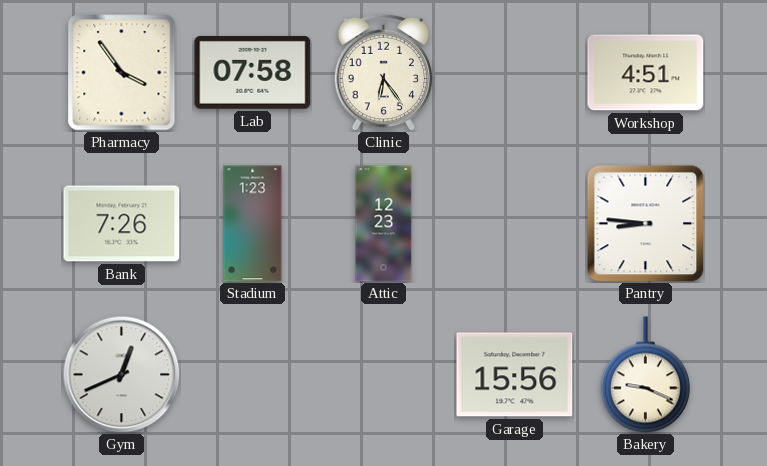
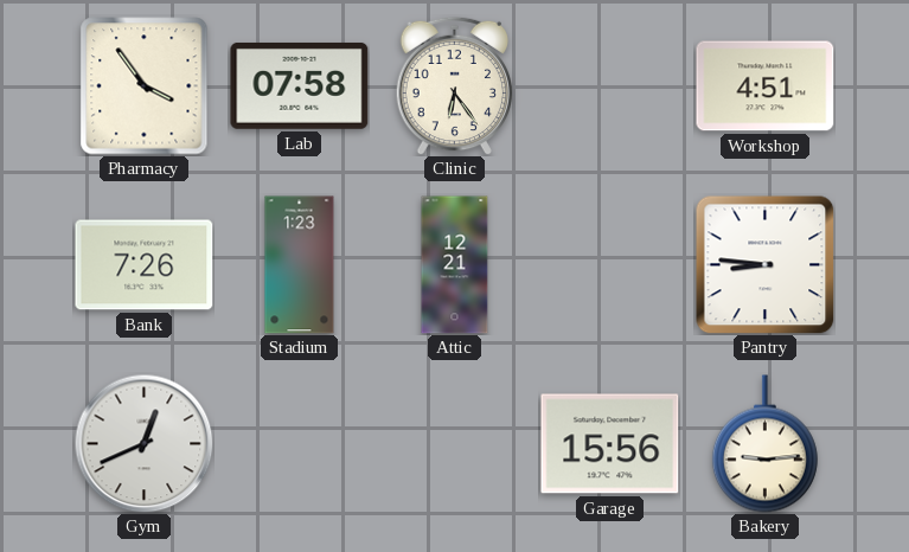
Attic: 12:23 -> 12:21 (455, 265)
Bakery: 9:19 -> 9:14 (764, 444)
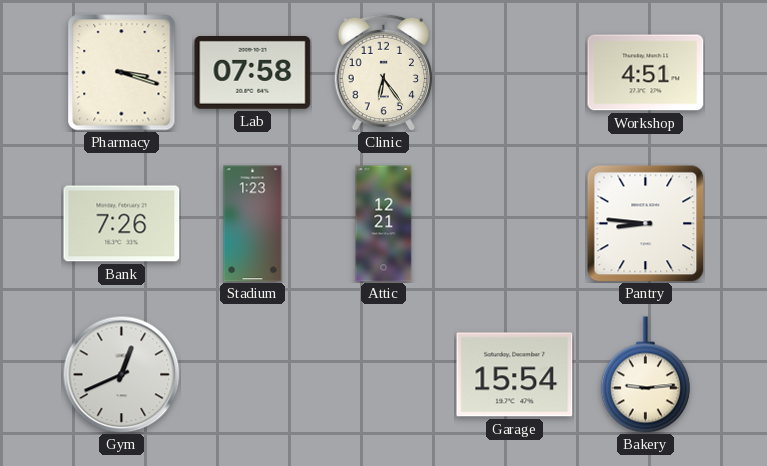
Pharmacy: 3:54 -> 3:18 (122, 73)
Garage: 15:56 -> 15:54 (515, 375)
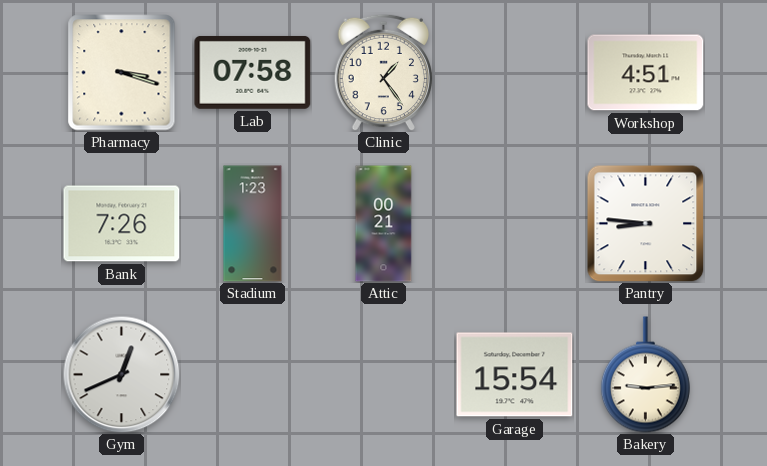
Clinic: 6:24 -> 1:24 (383, 72)
Attic: 12:21 -> 00:21 (384, 224)
